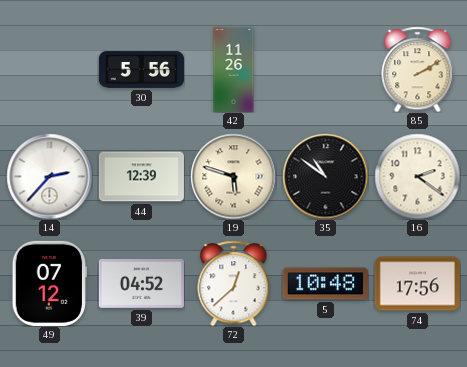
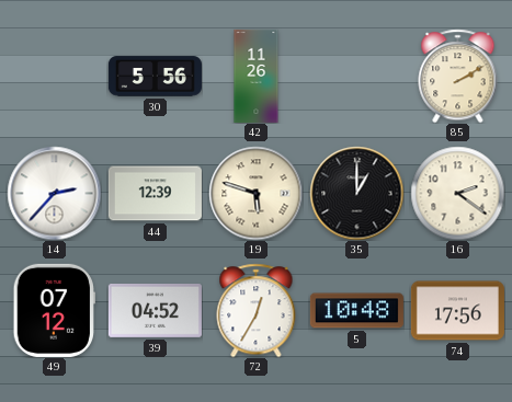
35: 10:51 -> 1:00 (356, 193)
72: 12:38 -> 12:35 (257, 310)
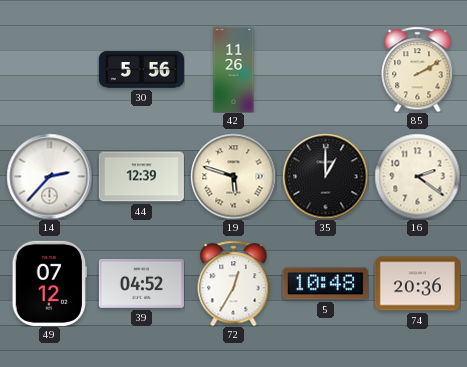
74: 17:56 -> 20:36 (417, 284)
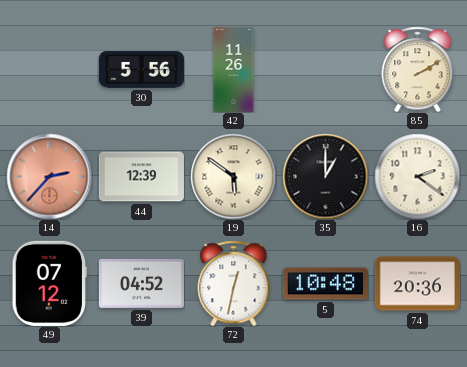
14 dial: white -> salmon (49, 176)
19: 5:48 -> 5:51 (233, 176)
72: 12:35 -> 12:32 (234, 283)
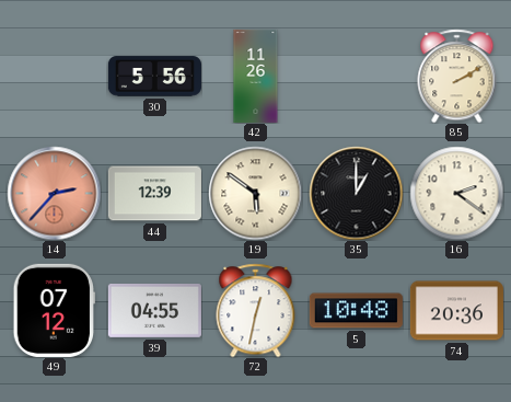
39: 04:52 -> 04:55 (154, 310)
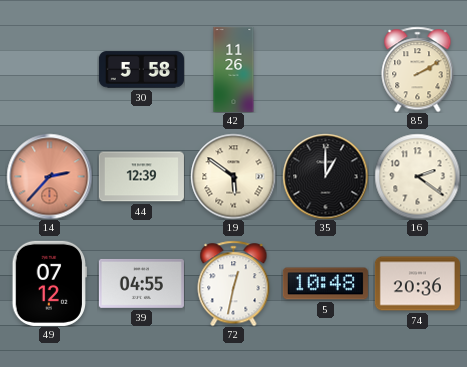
30: 5:56 -> 5:58 (141, 70)
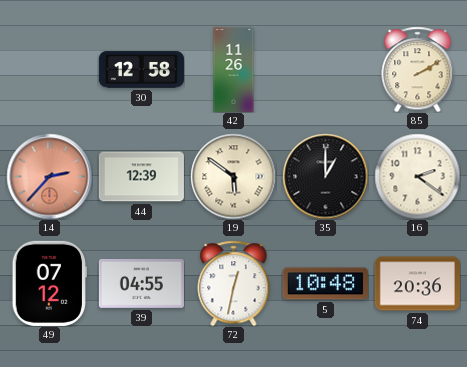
30: 5:58 -> 12:58 (141, 70)
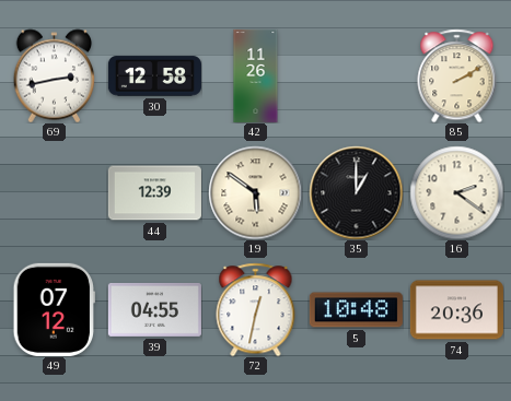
69: none -> 2:43 (55, 75)
14: 2:37 -> none (49, 176)
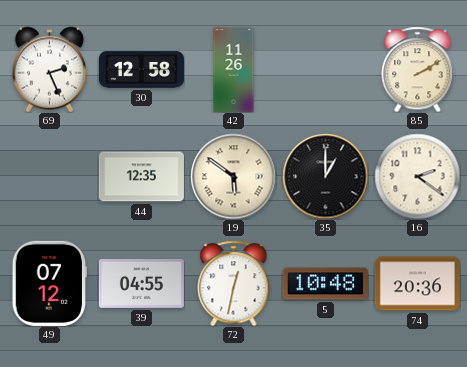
69: 2:43 -> 2:26 (50, 69)
44: 12:39 -> 12:35 (141, 177)
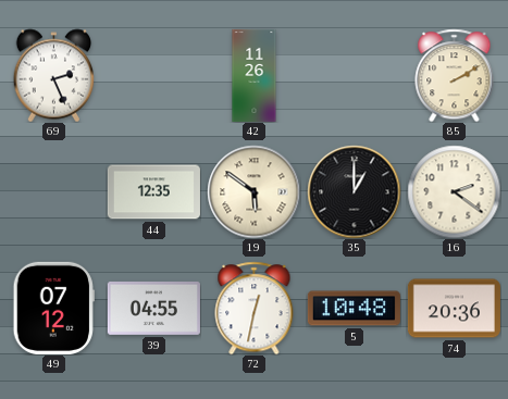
30: 12:58 -> none (141, 70)
